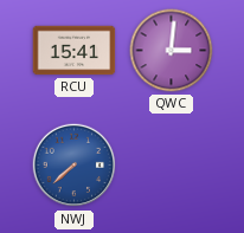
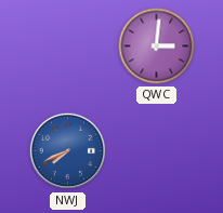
RCU: 15:41 -> none (75, 51)
NWJ: 7:38 -> 7:41 (68, 151)
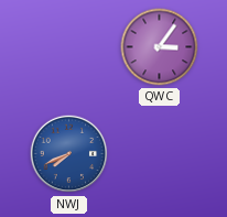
QWC: 3:01 -> 3:06 (160, 47)
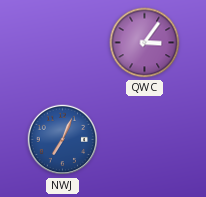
NWJ: 7:41 -> 7:04 (63, 140)
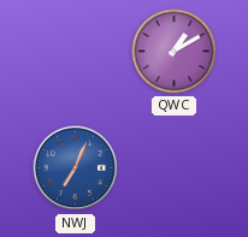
QWC: 3:06 -> 1:10 (175, 52)
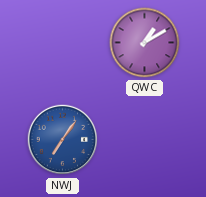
NWJ: 7:04 -> 7:06 (63, 140)
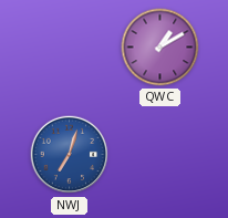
NWJ: 7:06 -> 7:03 (70, 155)
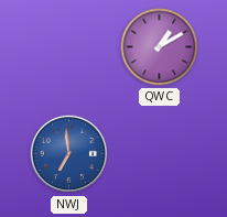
NWJ: 7:03 -> 6:59 (69, 154)
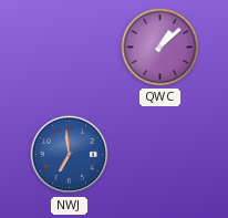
QWC: 1:10 -> 1:08 (160, 48)
